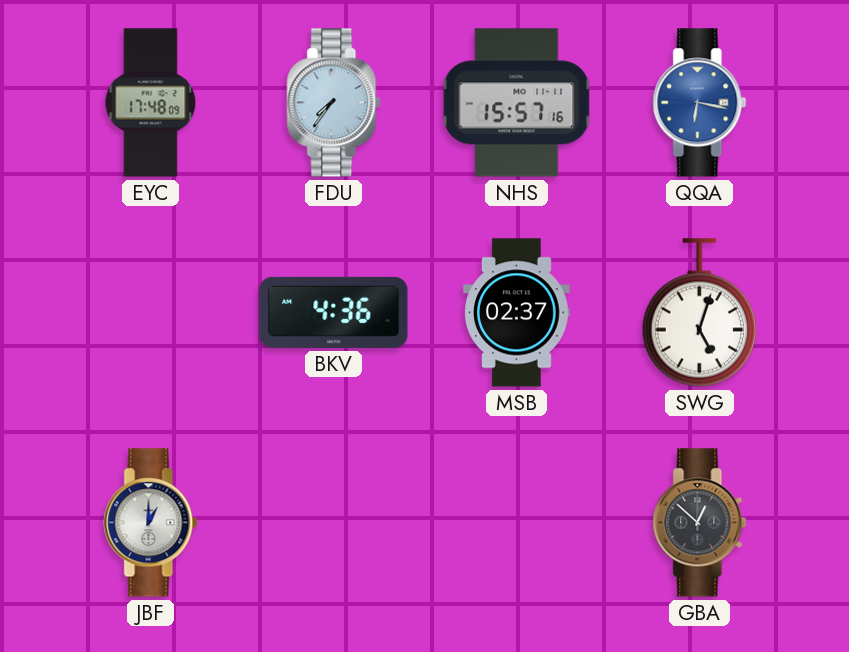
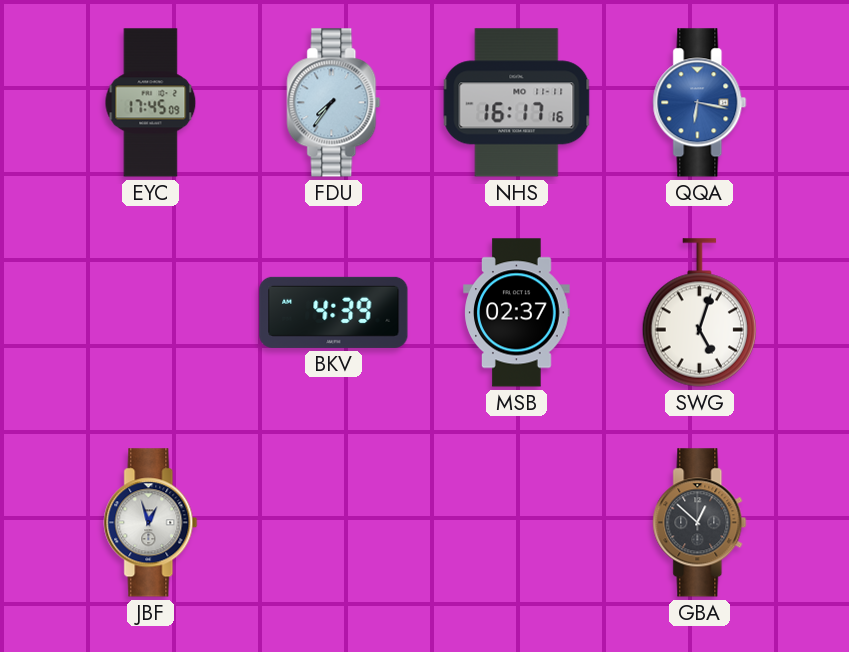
EYC: 17:48 -> 17:45 (151, 103)
NHS: 15:57 -> 16:17 (517, 103)
BKV: 4:36 -> 4:39 (334, 312)
JBF: 1:00 -> 12:57 (151, 523)
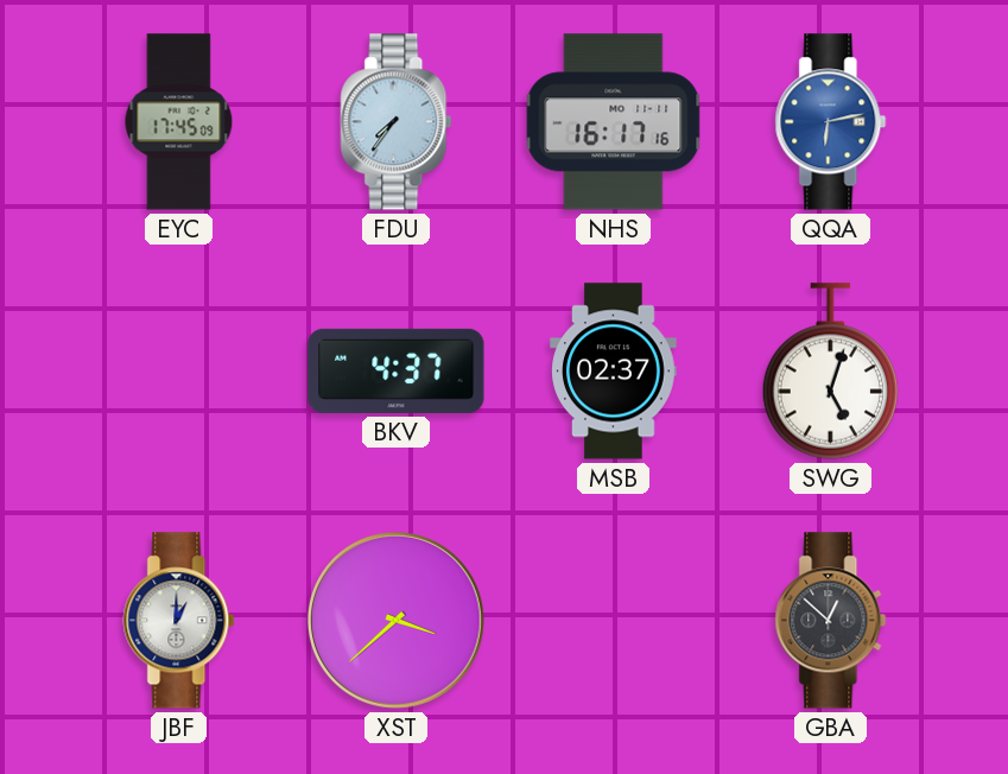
QQA: 6:17 -> 6:13 (831, 122)
BKV: 4:39 -> 4:37 (397, 370)
JBF: 12:57 -> 1:00 (179, 621)
XST: none -> 3:38 (395, 620)
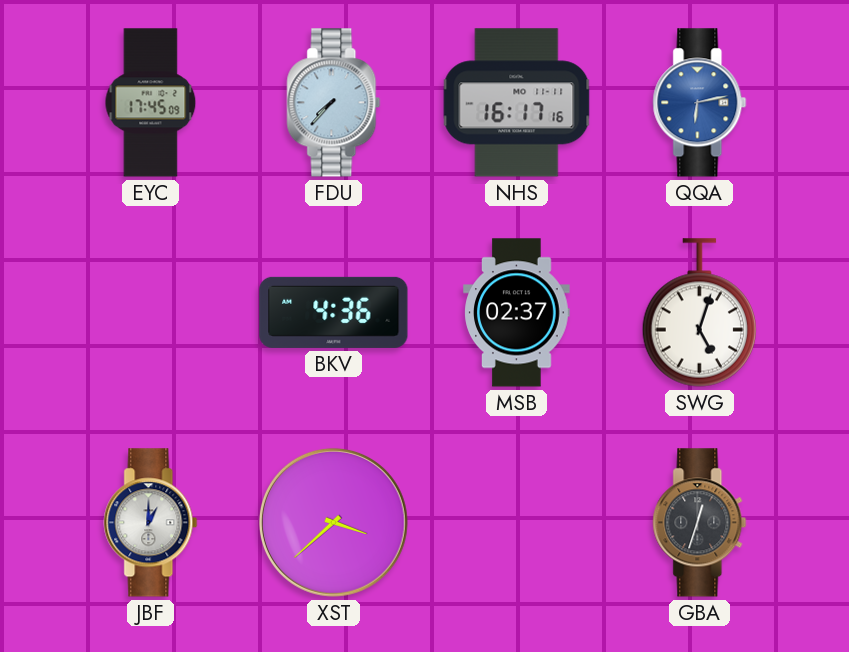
FDU: 7:36 -> 7:37 (334, 103)
BKV: 4:37 -> 4:36 (334, 312)
GBA: 12:52 -> 12:33 (700, 523)
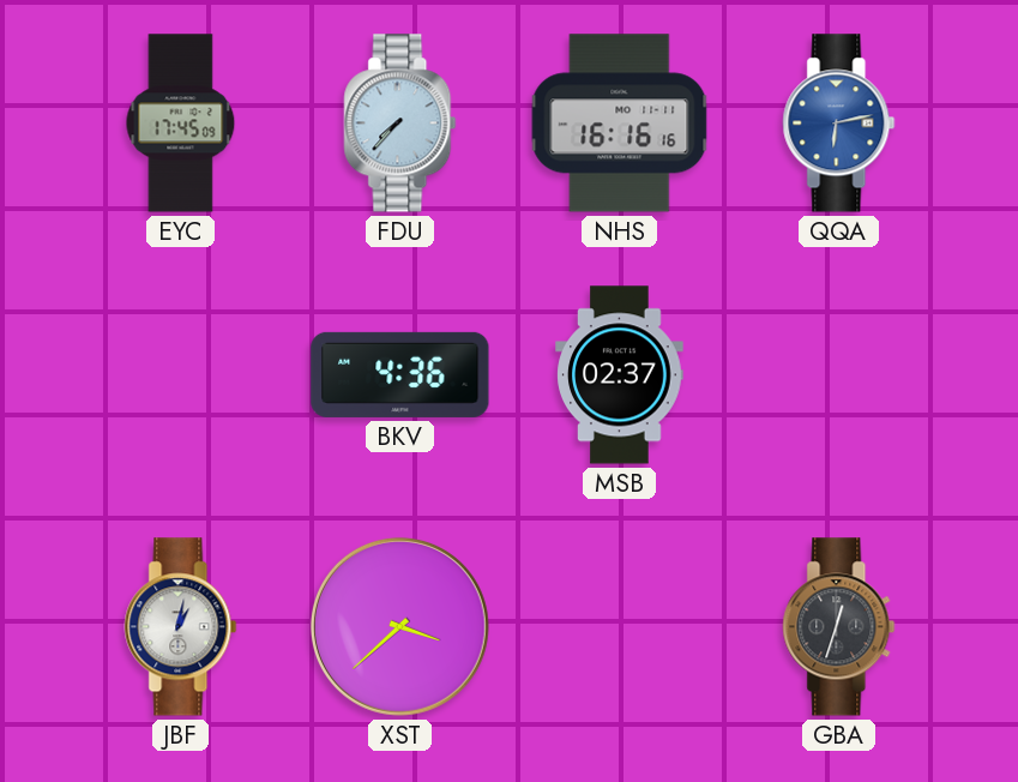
NHS: 16:17 -> 16:16 (620, 124)
SWG: 5:03 -> none (699, 313)
JBF: 1:00 -> 1:02 (181, 627)
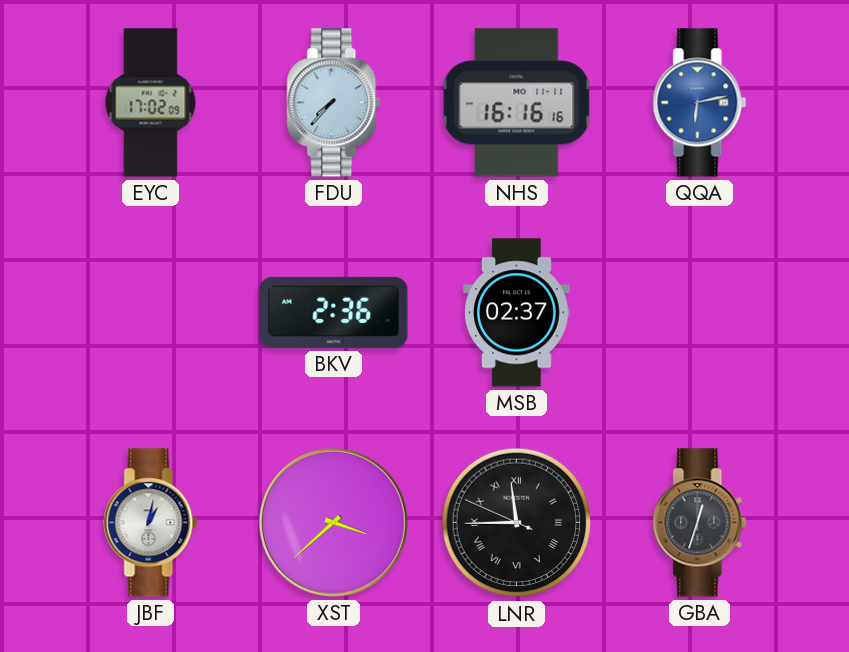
EYC: 17:45 -> 17:02 (151, 103)
BKV: 4:36 -> 2:36 (334, 312)
LNR: none -> 11:44 (517, 523)
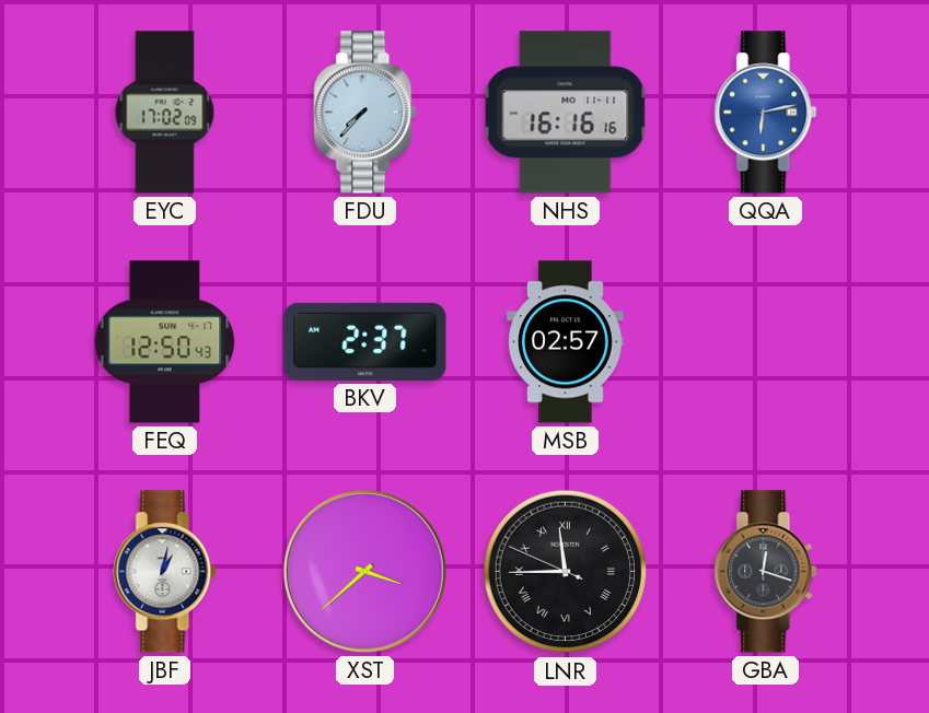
FEQ: none -> 12:50 (165, 342)
BKV: 2:36 -> 2:37 (365, 341)
MSB: 02:37 -> 02:57 (566, 342)
GBA: 12:33 -> 12:18 (766, 572)
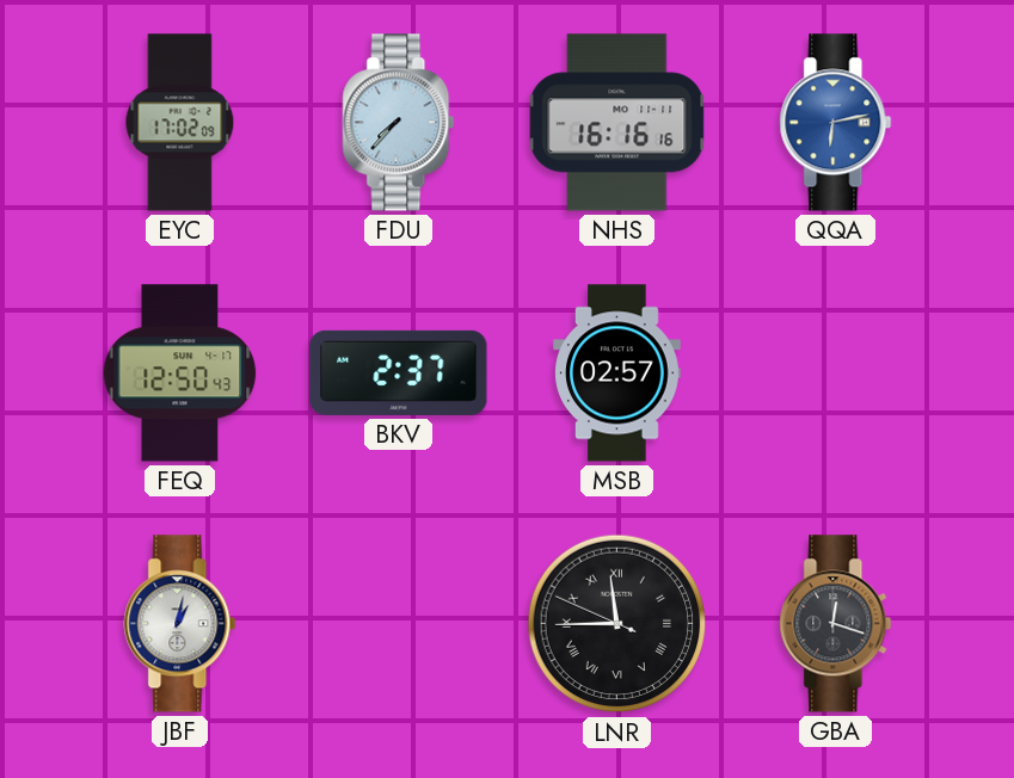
XST: 3:38 -> none (364, 571)
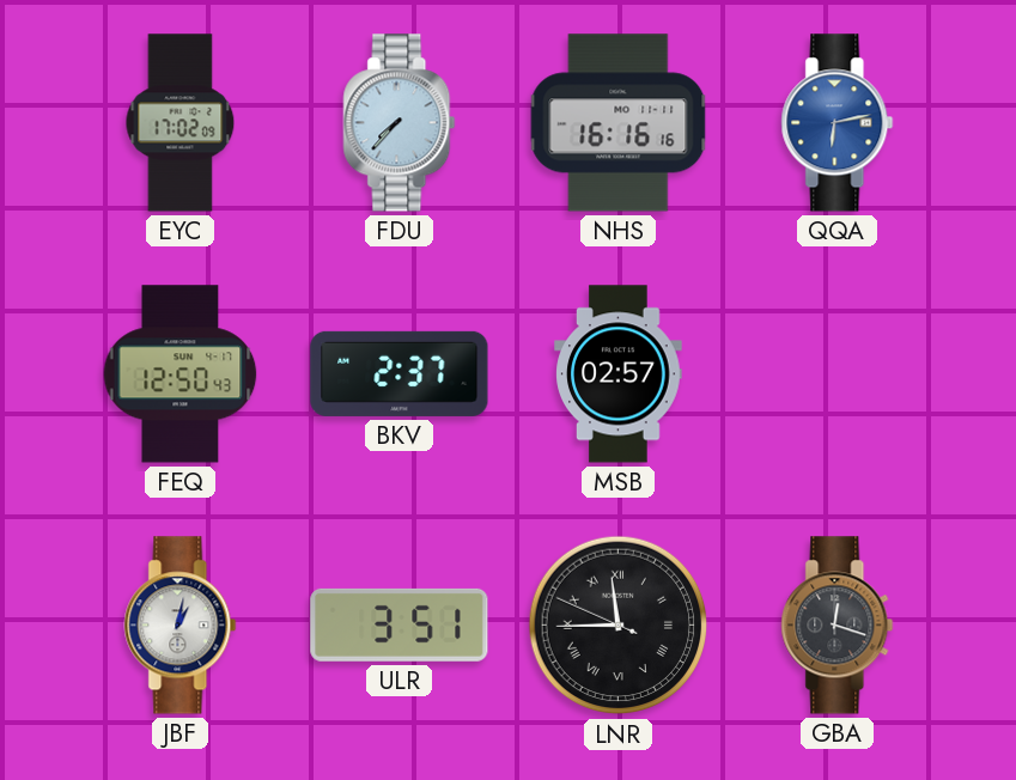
ULR: none -> 3:51 (400, 624)
